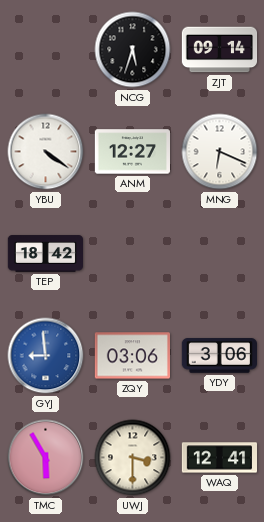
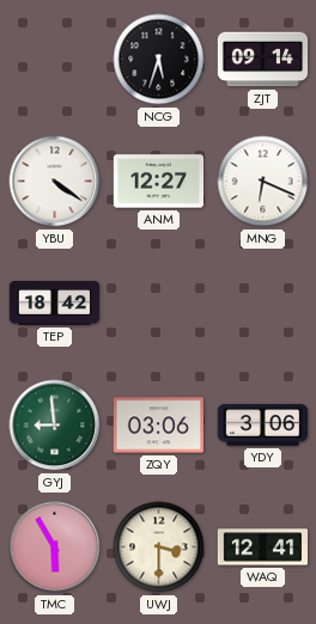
GYJ dial: blue -> green (55, 426)
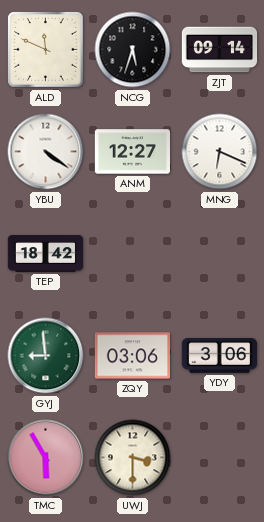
ALD: none -> 11:49 (46, 50)
WAQ: 12:41 -> none (263, 547)
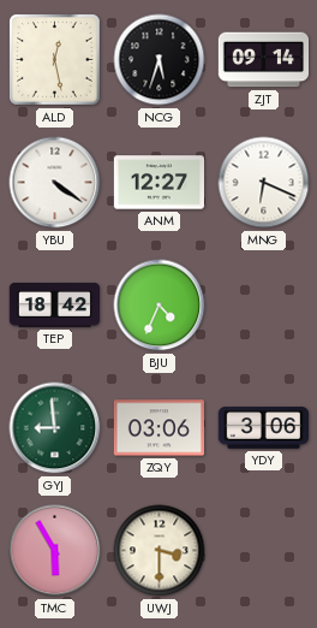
ALD: 11:49 -> 12:28 (55, 60)
BJU: none -> 4:34 (160, 306)
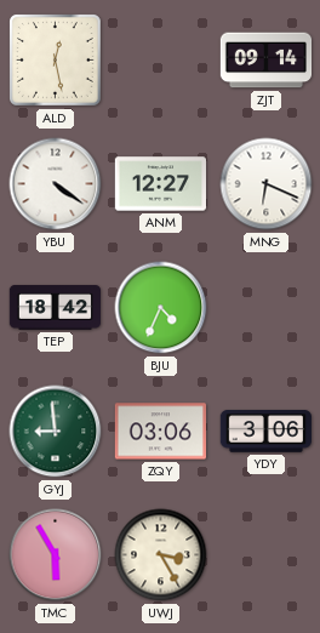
NCG: 5:33 -> none (160, 60)
UWJ: 3:30 -> 3:25 (161, 555)
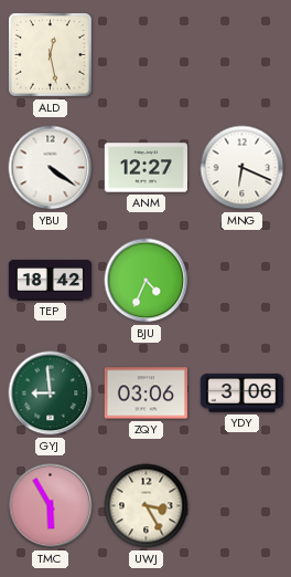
ZJT: 09:14 -> none (267, 61)
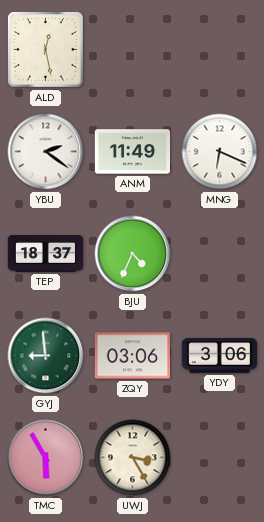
YBU: 4:21 -> 2:21 (46, 152)
ANM: 12:27 -> 11:49 (132, 152)
TEP: 18:42 -> 18:37 (46, 254)
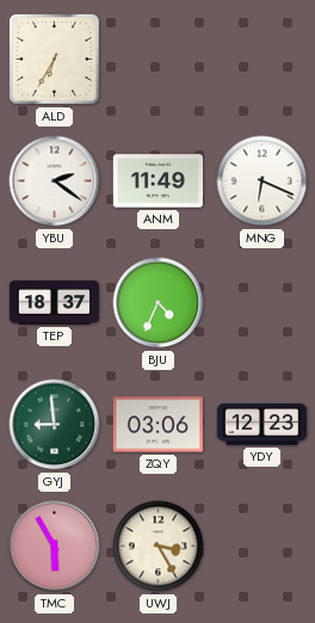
ALD: 12:28 -> 6:35 (55, 60)
YDY: 3:06 -> 12:23 (261, 425)
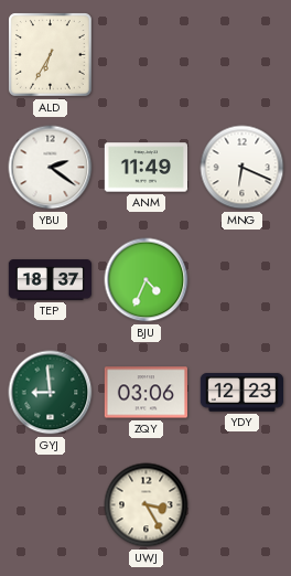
TMC: 5:55 -> none (55, 547)
